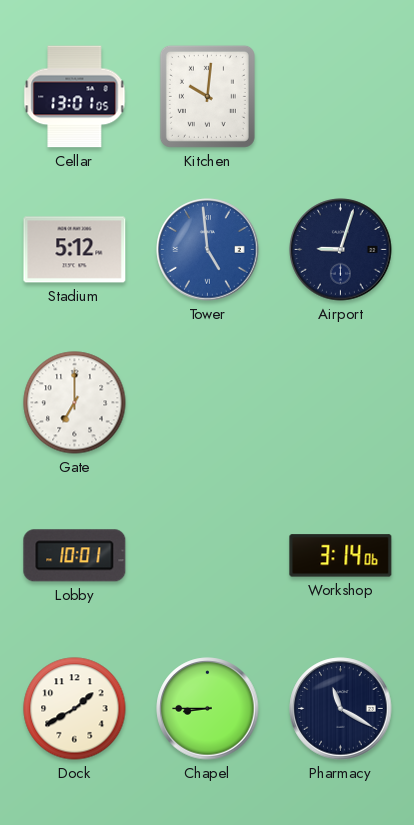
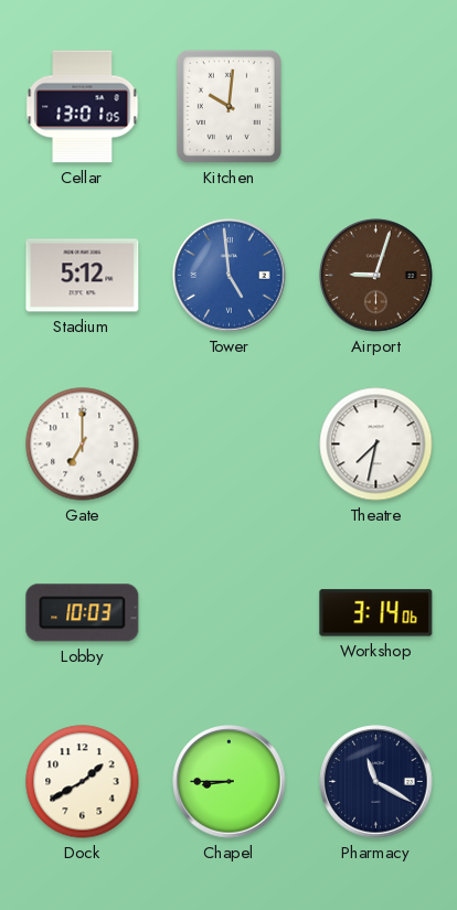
Airport dial: navy -> brown (376, 276)
Theatre: none -> 7:32 (376, 445)
Lobby: 10:01 -> 10:03 (83, 613)
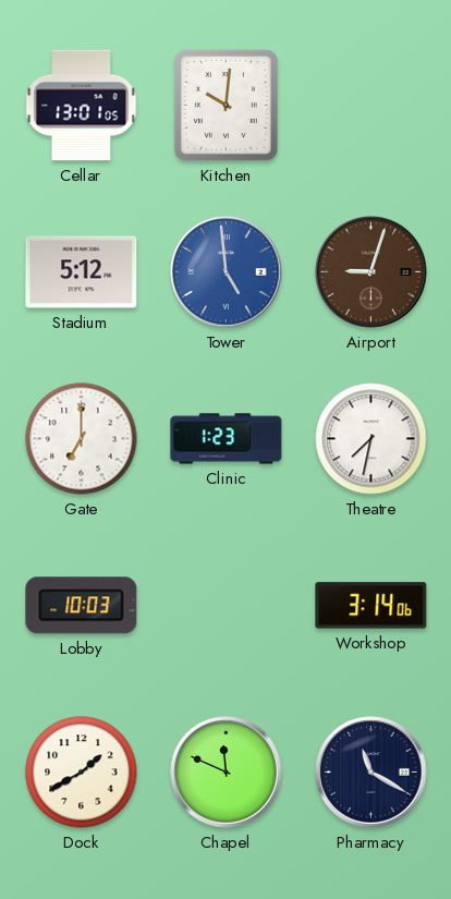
Clinic: none -> 1:23 (227, 439)
Chapel: 8:45 -> 11:49 (227, 773)
